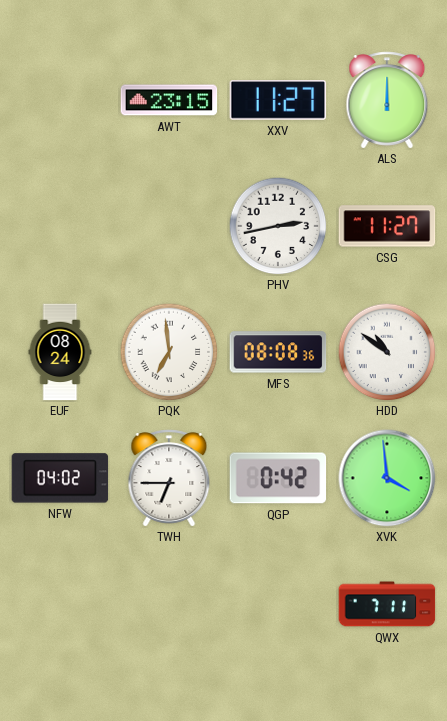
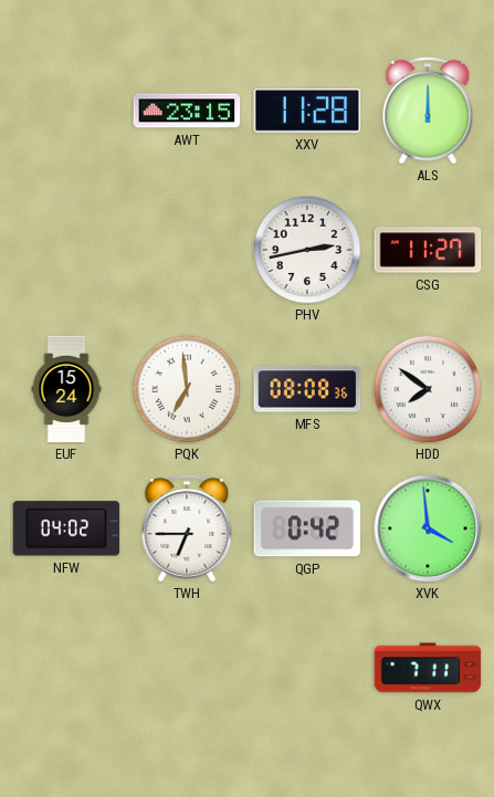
XXV: 11:27 -> 11:28 (307, 112)
EUF: 08:24 -> 15:24 (66, 389)
HDD: 10:51 -> 7:51 (428, 389)
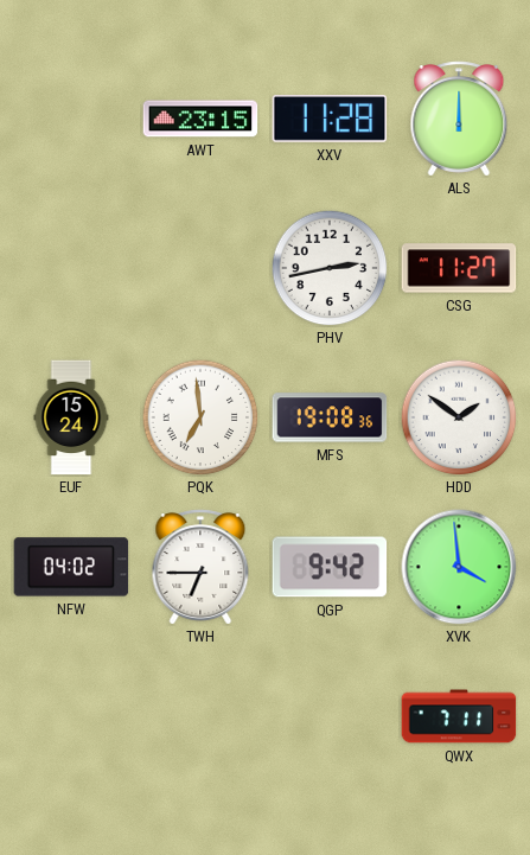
MFS: 08:08 -> 19:08 (330, 417)
HDD: 7:51 -> 1:51 (459, 417)
QGP: 0:42 -> 9:42 (330, 567)
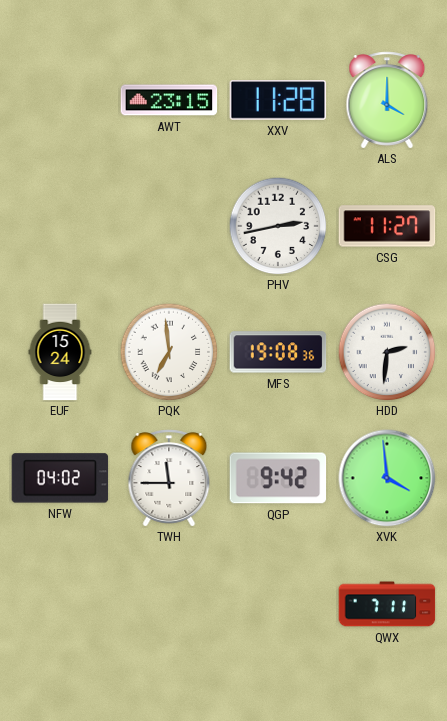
ALS: 12:00 -> 4:00 (387, 100)
HDD: 1:51 -> 2:31 (387, 352)
TWH: 6:45 -> 11:45 (169, 478)
